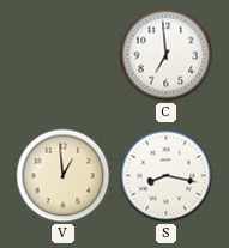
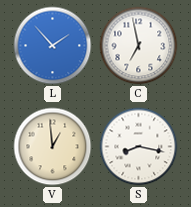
L: none -> 1:53 (53, 46)
C: 6:59 -> 6:58 (139, 46)
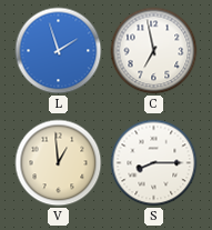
L: 1:53 -> 1:57 (59, 51)
S: 8:17 -> 8:15 (154, 163)
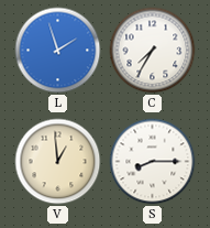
C: 6:58 -> 7:35 (153, 51)
